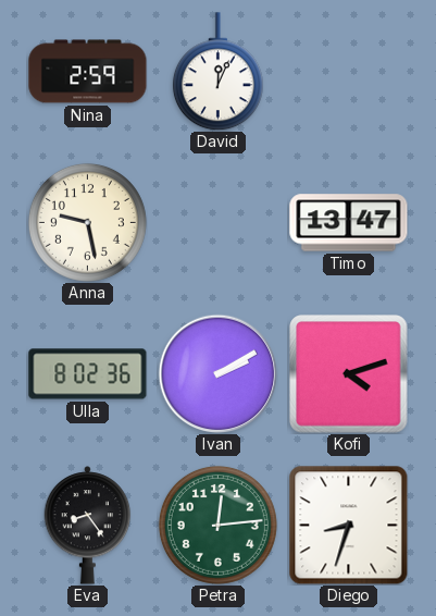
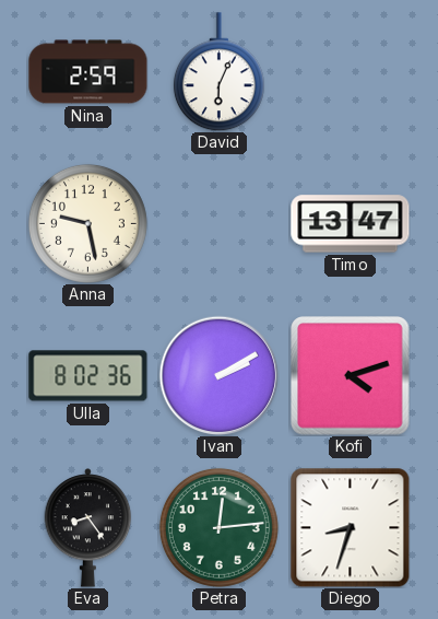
David: 12:04 -> 6:04 (218, 72)
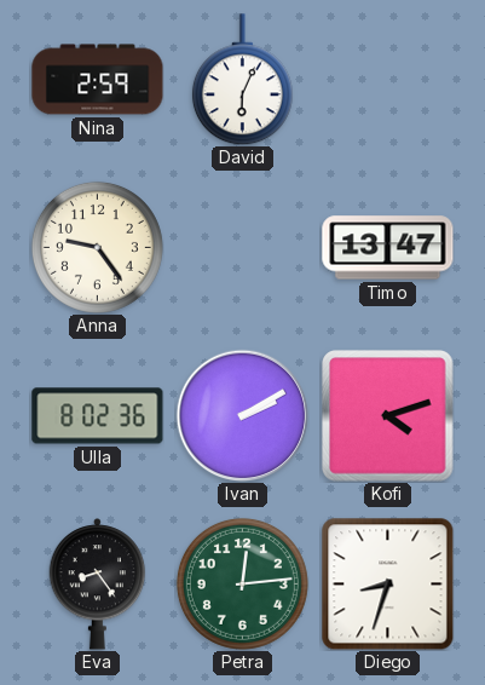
Anna: 9:28 -> 9:24 (97, 247)
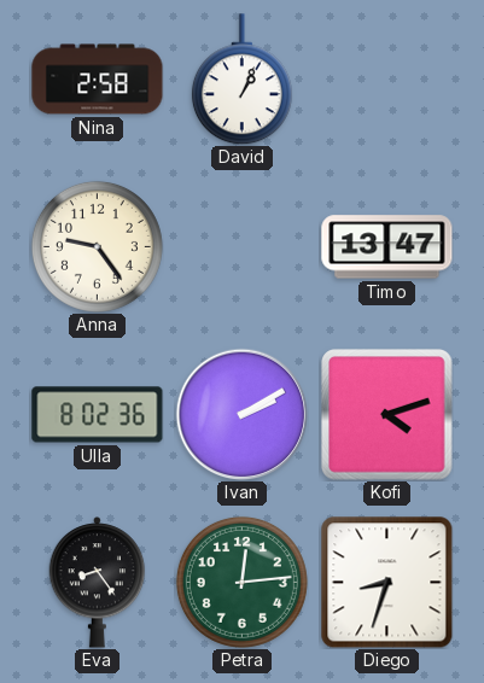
Nina: 2:59 -> 2:58 (98, 80)
David: 6:04 -> 1:04 (241, 80)
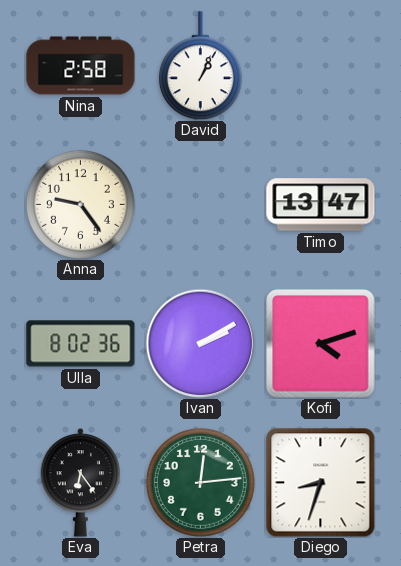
Eva: 8:24 -> 6:24 (81, 483)
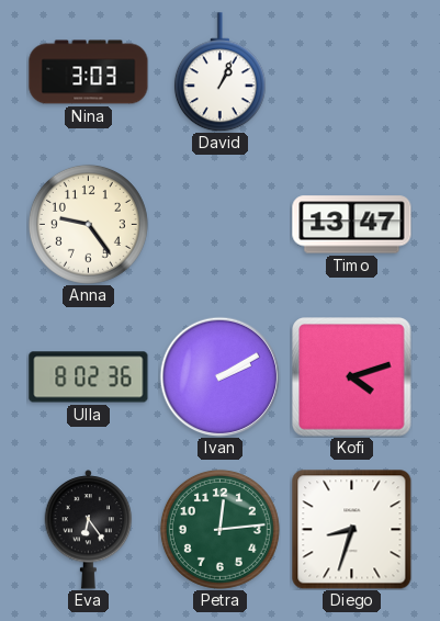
Nina: 2:58 -> 3:03 (89, 72)
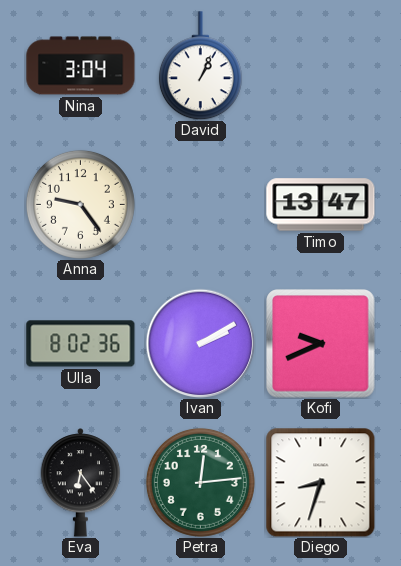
Nina: 3:03 -> 3:04 (81, 66)
Kofi: 4:12 -> 9:41 (321, 344)
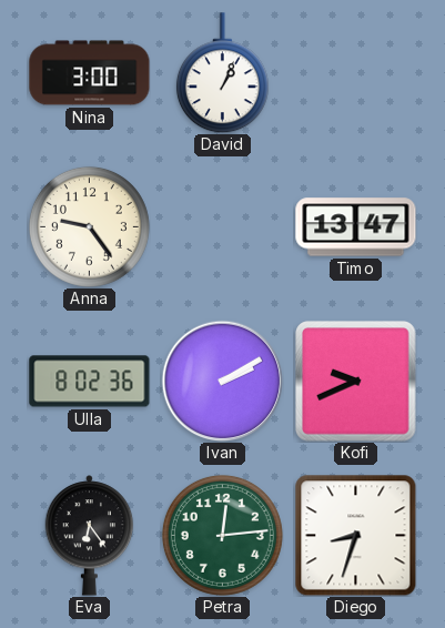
Nina: 3:04 -> 3:00 (90, 73)
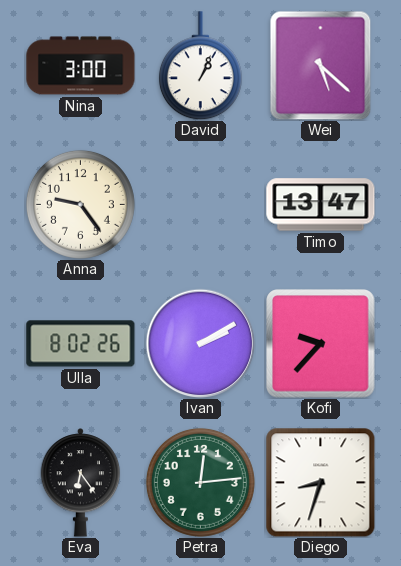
Wei: none -> 5:22 (321, 65)
Ulla: 8:02:36 -> 8:02:26 (81, 344)
Kofi: 9:41 -> 9:37 (321, 344)
